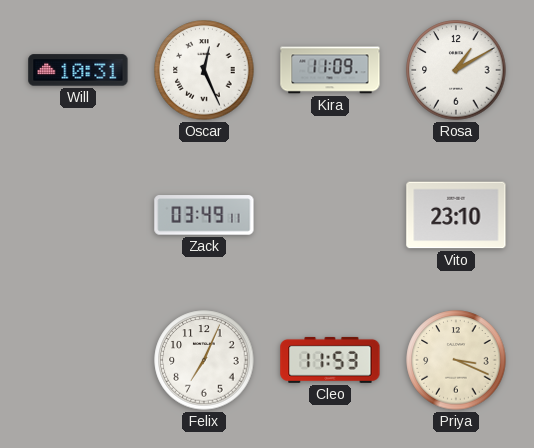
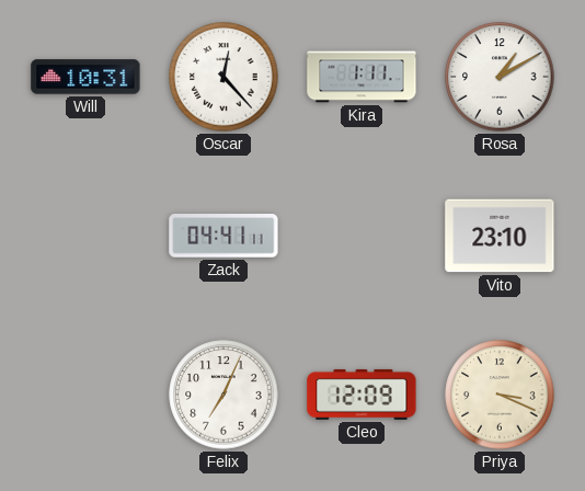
Oscar: 12:26 -> 12:23 (223, 77)
Kira: 11:09 -> 1:11 (362, 77)
Zack: 03:49 -> 04:41 (223, 236)
Cleo: 11:53 -> 12:09 (362, 395)
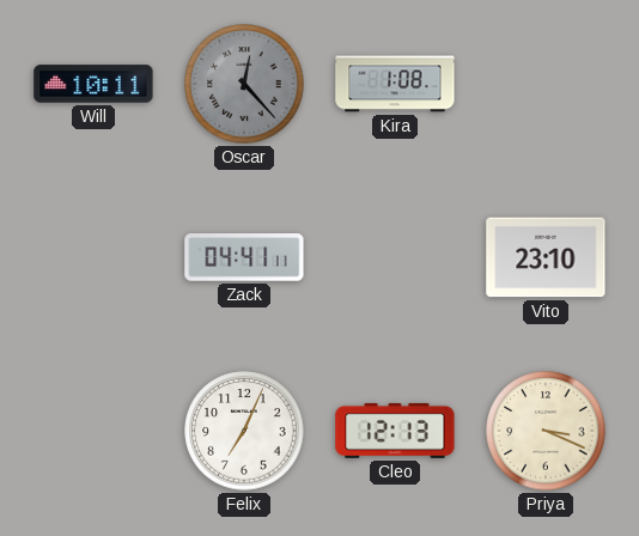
Will: 10:31 -> 10:11 (93, 84)
Oscar dial: white -> grey (244, 84)
Kira: 1:11 -> 1:08 (395, 84)
Rosa: 1:10 -> none (500, 77)
Cleo: 12:09 -> 12:13 (395, 431)
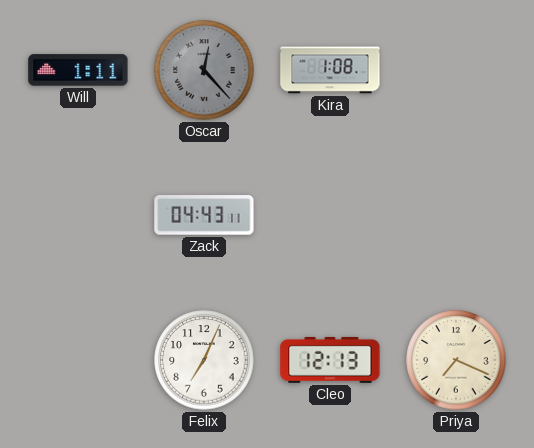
Will: 10:11 -> 1:11 (78, 70)
Zack: 04:41 -> 04:43 (204, 215)
Vito: 23:10 -> none (546, 257)
Priya: 3:19 -> 7:19 (456, 360)
